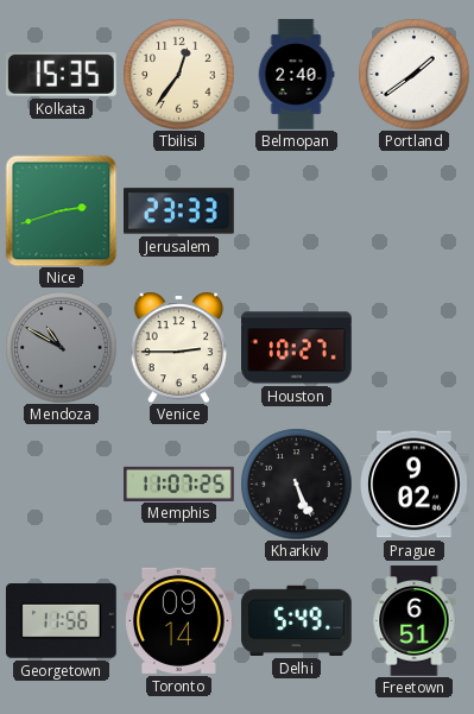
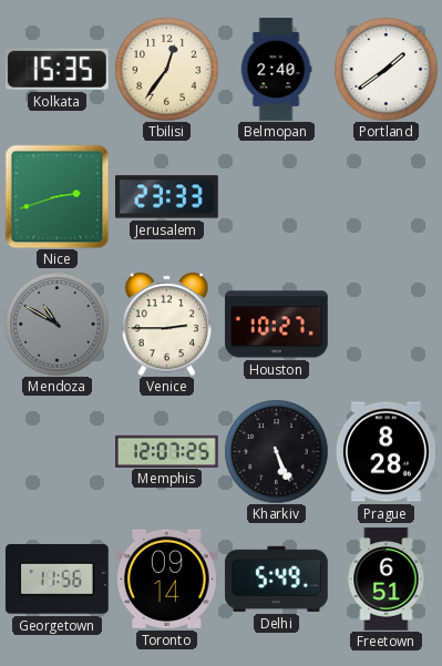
Memphis: 11:07 -> 12:07 (167, 451)
Prague: 9:02 -> 8:28 (387, 452)
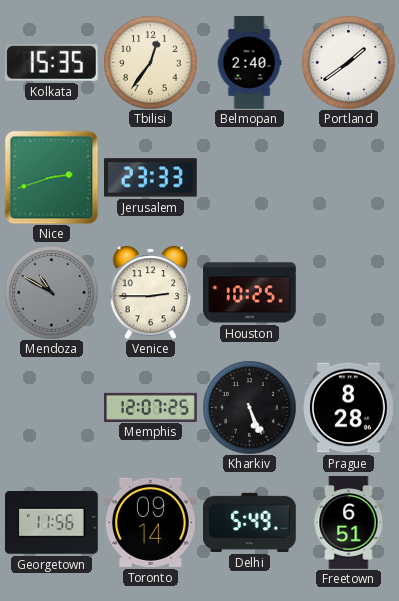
Houston: 10:27 -> 10:25 (250, 293)
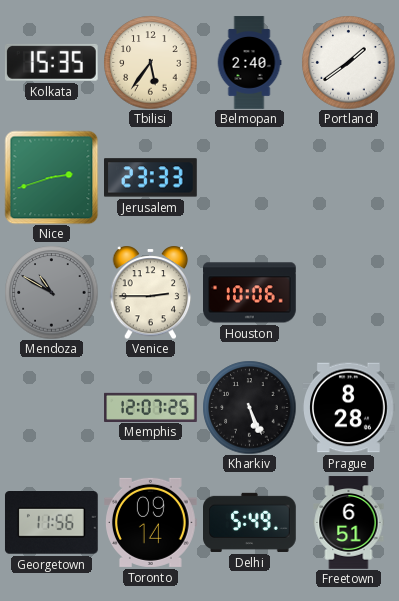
Tbilisi: 12:36 -> 5:36 (150, 62)
Houston: 10:25 -> 10:06 (250, 293)
